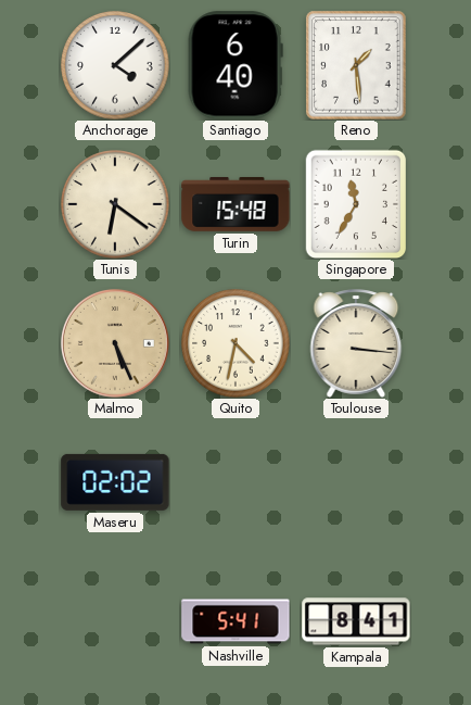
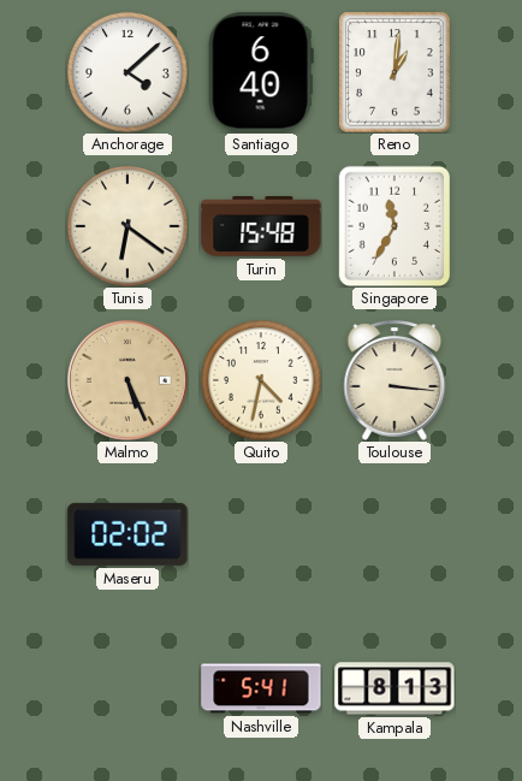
Reno: 1:29 -> 1:01 (395, 72)
Kampala: 8:41 -> 8:13 (395, 688)
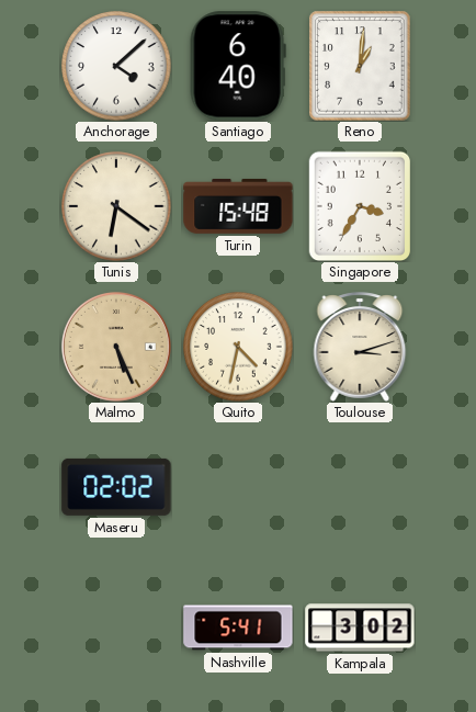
Singapore: 11:35 -> 3:35 (360, 206)
Toulouse: 3:16 -> 3:12 (360, 347)
Kampala: 8:13 -> 3:02 (360, 628)
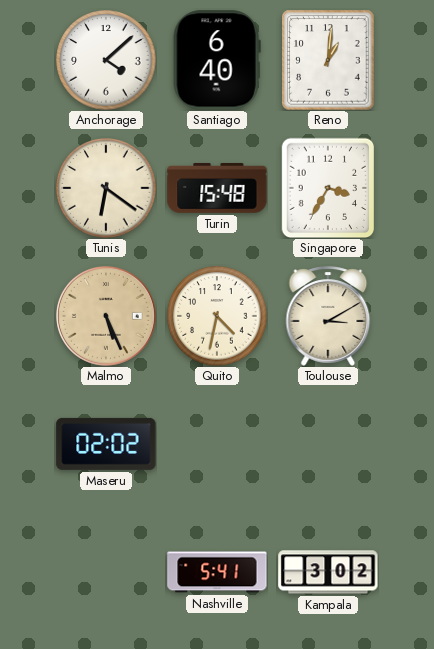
Toulouse: 3:12 -> 3:10 (328, 316)
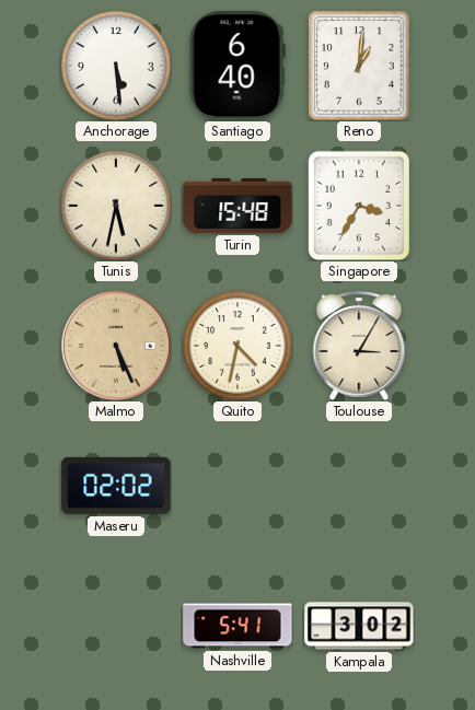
Anchorage: 4:08 -> 5:29 (116, 66)
Tunis: 6:21 -> 5:32 (116, 206)
Toulouse: 3:10 -> 3:05 (359, 346)
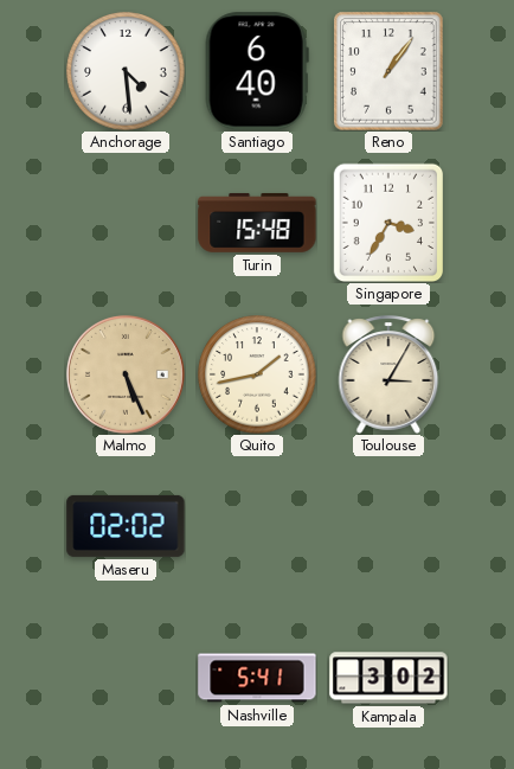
Anchorage: 5:29 -> 4:29 (126, 71)
Reno: 1:01 -> 1:06 (388, 71)
Tunis: 5:32 -> none (116, 206)
Quito: 4:32 -> 1:43 (257, 374)
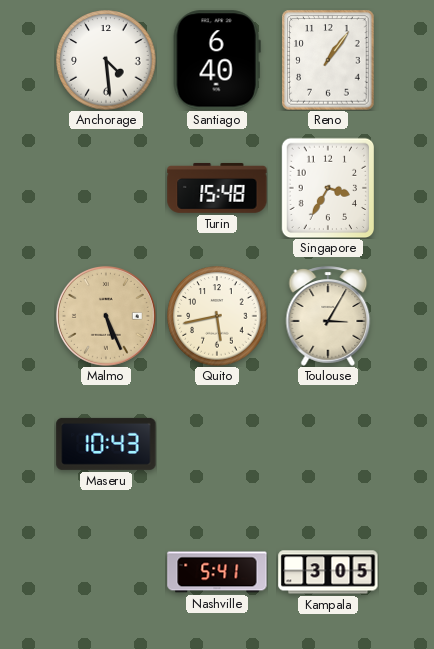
Quito: 1:43 -> 5:43 (217, 316)
Maseru: 02:02 -> 10:43 (106, 444)
Kampala: 3:02 -> 3:05 (328, 572)
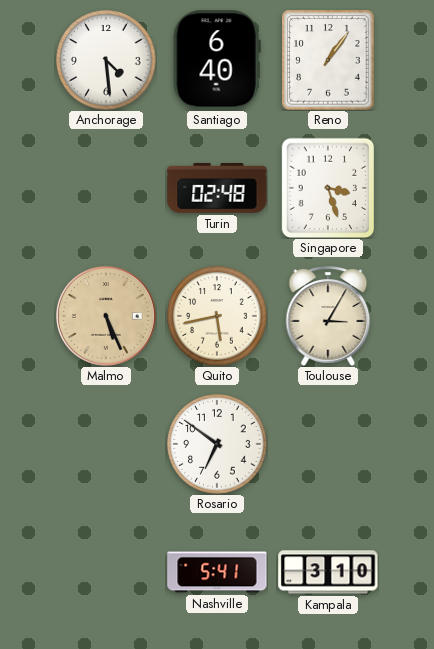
Turin: 15:48 -> 02:48 (217, 188)
Singapore: 3:35 -> 3:27 (328, 188)
Maseru: 10:43 -> none (106, 444)
Rosario: none -> 6:51 (217, 444)
Kampala: 3:05 -> 3:10 (328, 572)
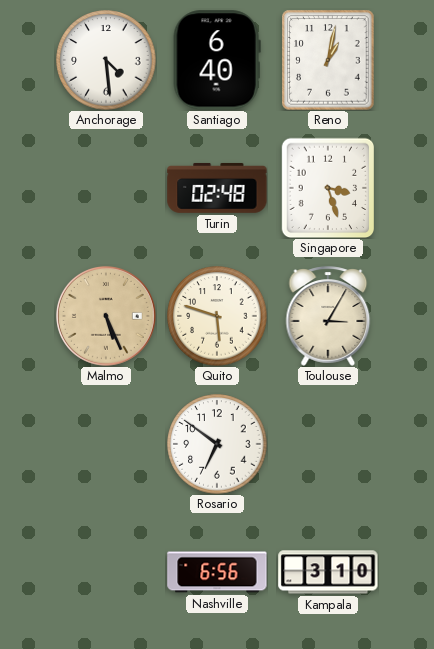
Reno: 1:06 -> 1:02 (328, 60)
Quito: 5:43 -> 5:48 (217, 316)
Nashville: 5:41 -> 6:56 (217, 572)
